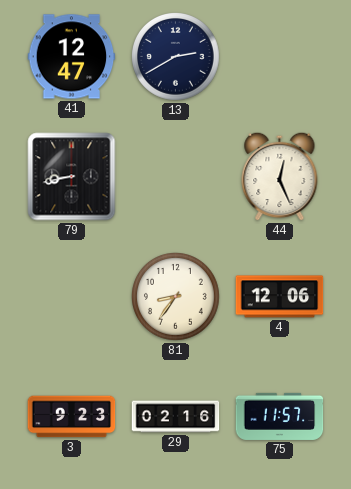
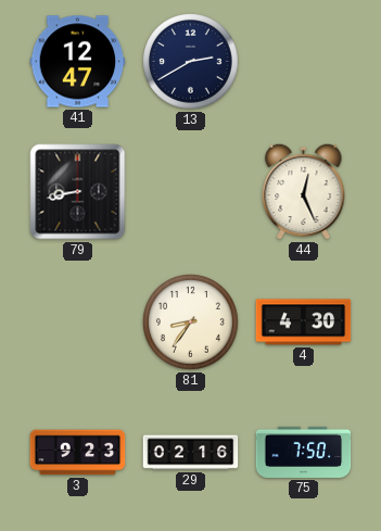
4: 12:06 -> 4:30 (304, 323)
75: 11:57 -> 7:50 (304, 452)
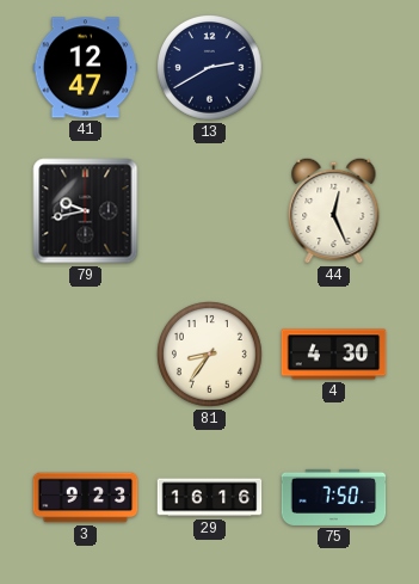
79: 8:43 -> 9:43 (86, 211)
29: 02:16 -> 16:16 (210, 498)
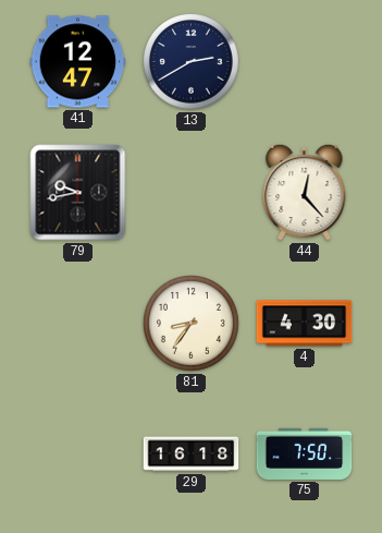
44: 12:26 -> 12:23 (305, 192)
3: 9:23 -> none (86, 498)
29: 16:16 -> 16:18 (192, 455)
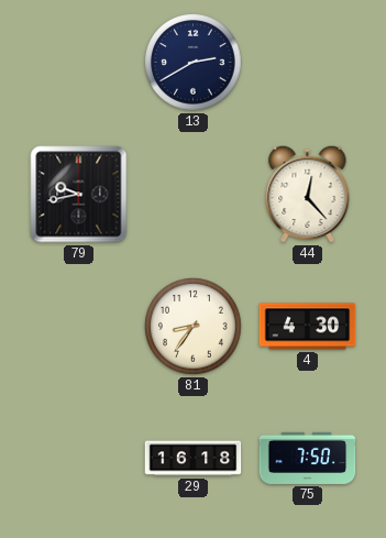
41: 12:47 -> none (78, 62)
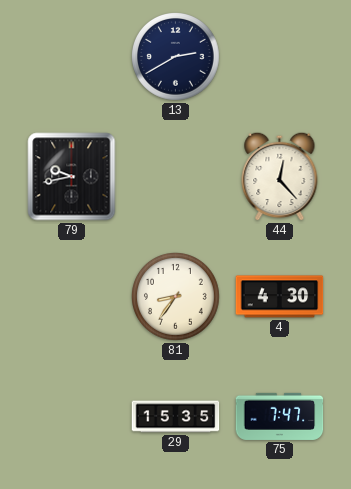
29: 16:18 -> 15:35 (176, 417)
75: 7:50 -> 7:47 (280, 416)
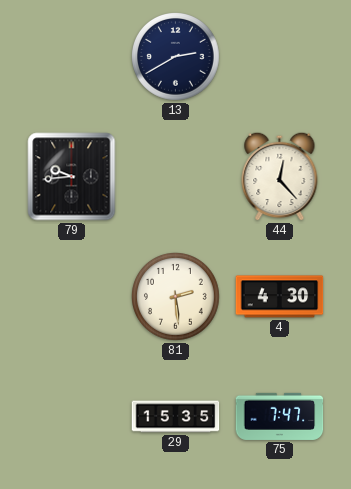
79: 9:43 -> 9:44 (72, 177)
81: 8:36 -> 2:29 (176, 297)
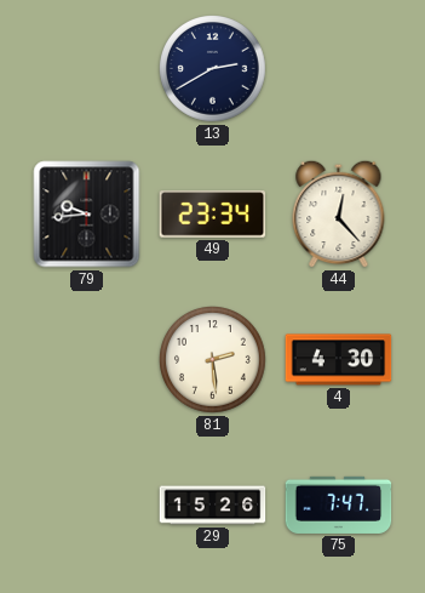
49: none -> 23:34 (213, 215)
29: 15:35 -> 15:26 (213, 506)
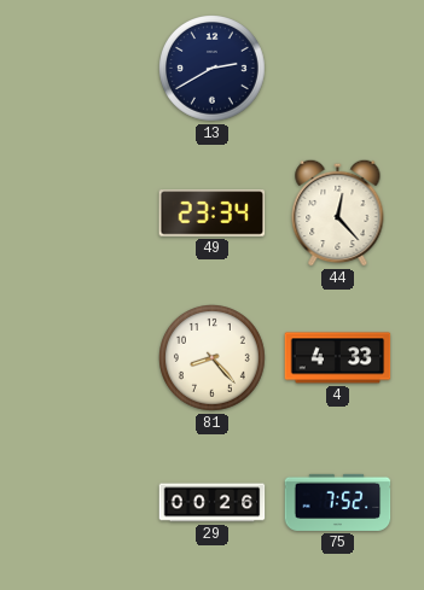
79: 9:44 -> none (87, 215)
81: 2:29 -> 8:23 (213, 358)
4: 4:30 -> 4:33 (338, 358)
29: 15:26 -> 00:26 (213, 503)
75: 7:47 -> 7:52 (338, 502)
